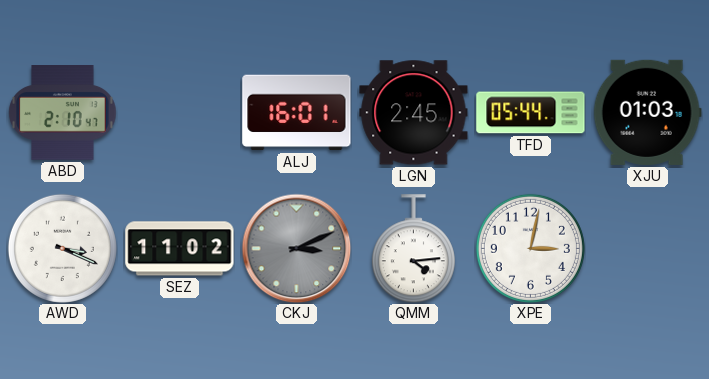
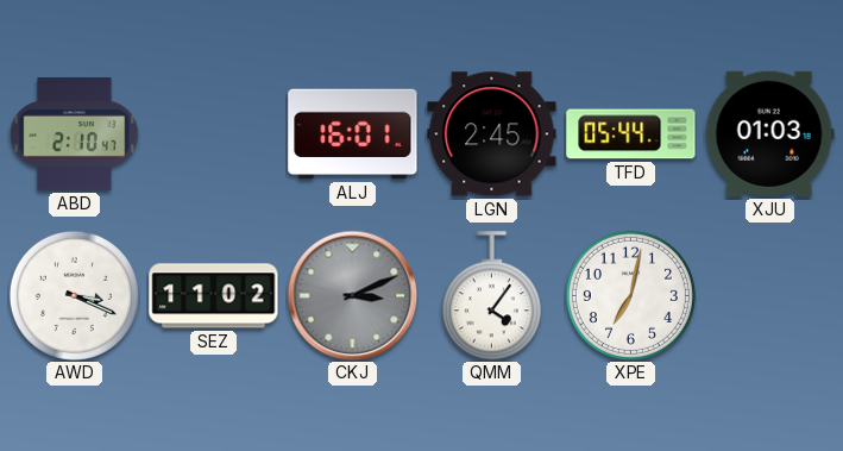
QMM: 4:14 -> 4:06 (491, 296)
XPE: 3:02 -> 7:02 (630, 295)
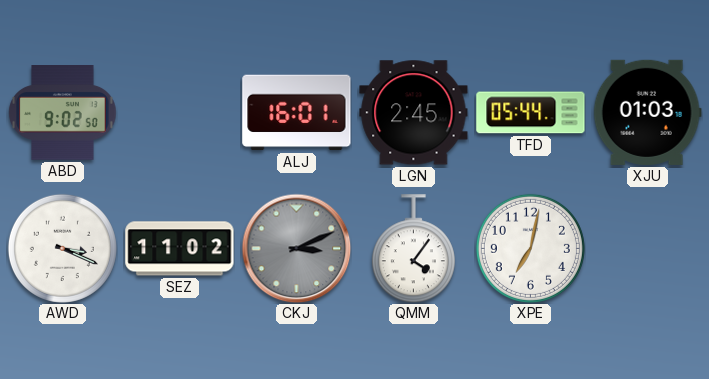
ABD: 2:10 -> 9:02 (63, 113)
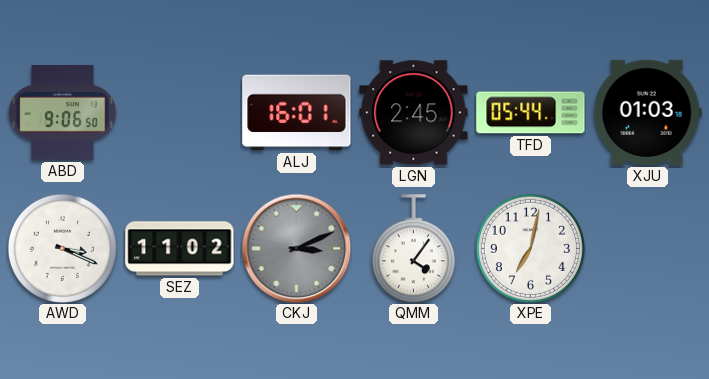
ABD: 9:02 -> 9:06 (63, 113)
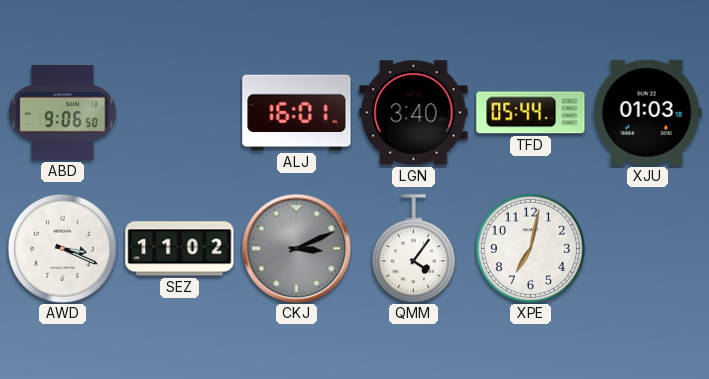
LGN: 2:45 -> 3:40 (414, 113)
